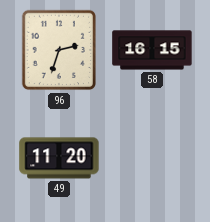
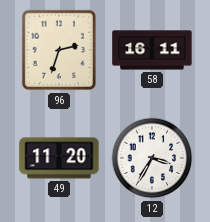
58: 16:15 -> 16:11 (152, 50)
12: none -> 3:35 (152, 158)
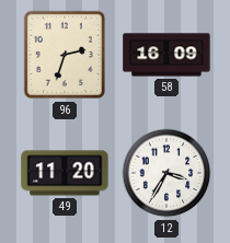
58: 16:11 -> 16:09 (166, 55)
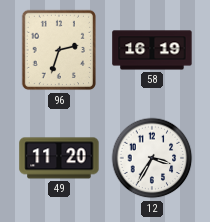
58: 16:09 -> 16:19 (152, 50)
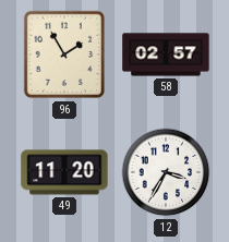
96: 2:33 -> 1:55 (64, 55)
58: 16:19 -> 02:57 (166, 55)
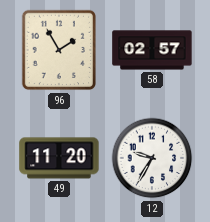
12: 3:35 -> 9:35 (152, 158)
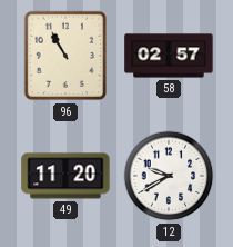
96: 1:55 -> 10:55 (65, 56)
12: 9:35 -> 9:40 (169, 176)
